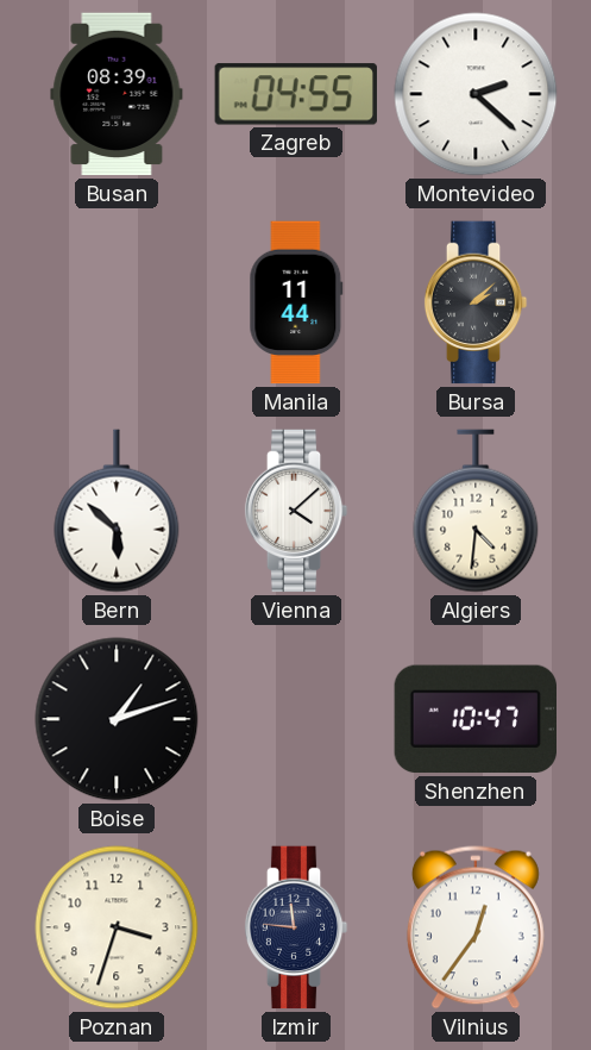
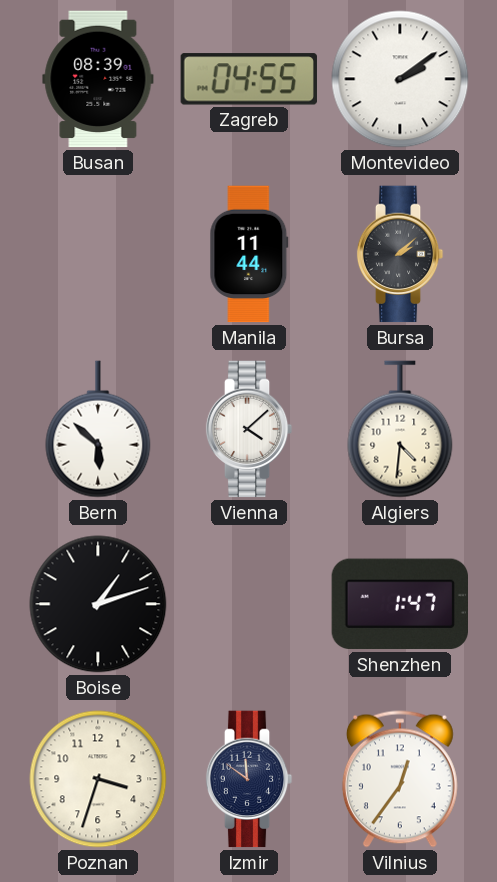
Montevideo: 2:22 -> 2:09 (400, 79)
Shenzhen: 10:47 -> 1:47 (399, 604)
Izmir: 11:46 -> 11:51 (249, 779)
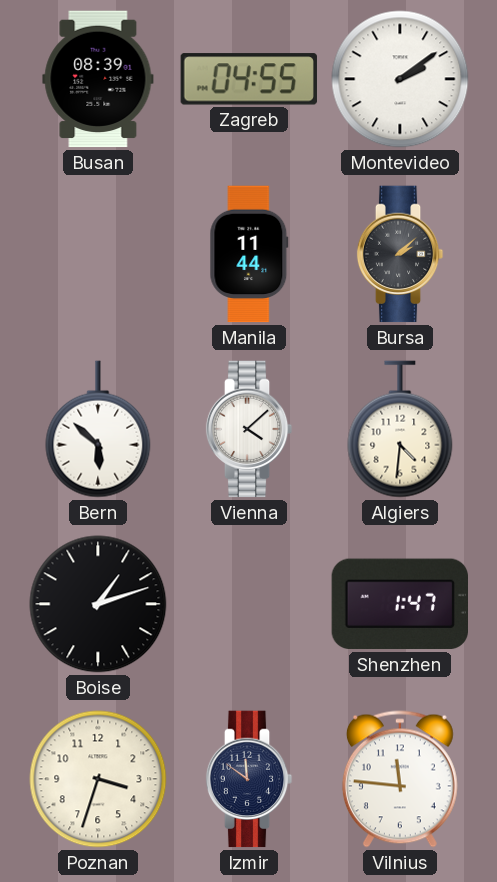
Vilnius: 12:36 -> 11:46 (400, 779)
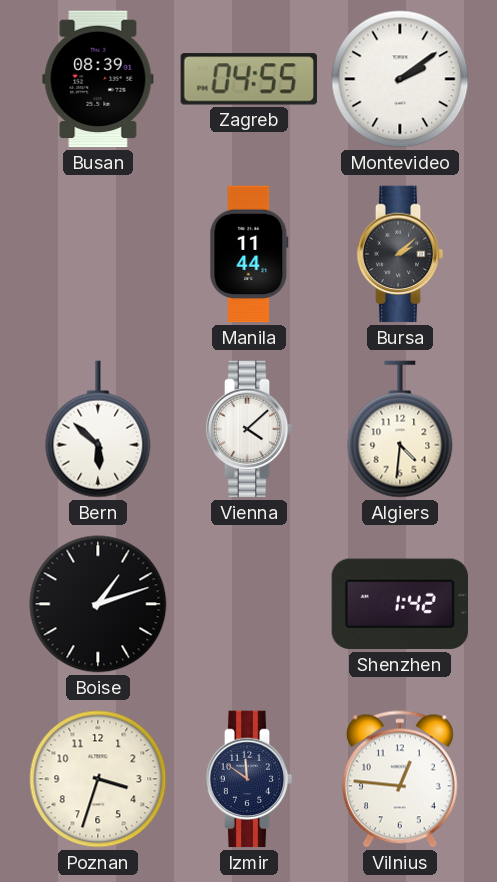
Shenzhen: 1:47 -> 1:42 (399, 604)
Vilnius: 11:46 -> 12:46 (400, 779)
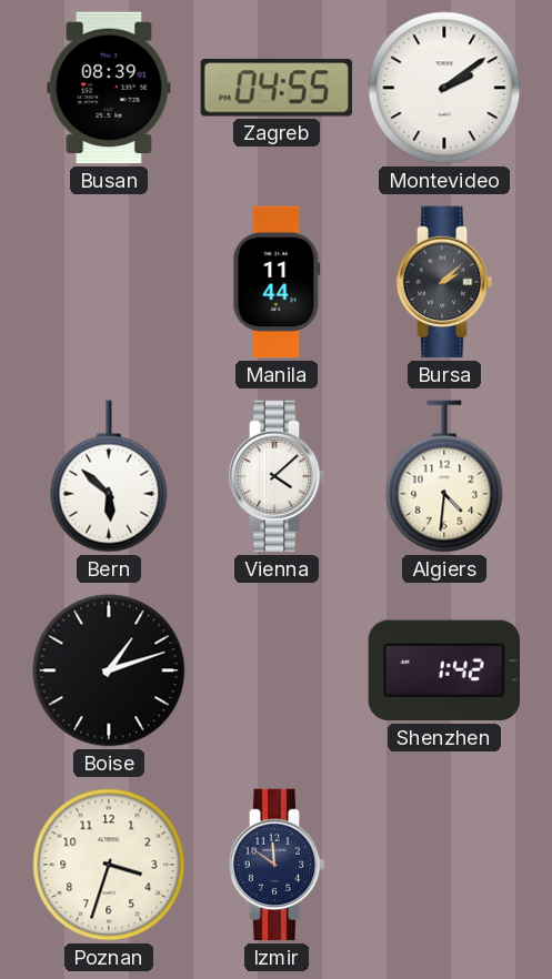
Vilnius: 12:46 -> none (400, 779)
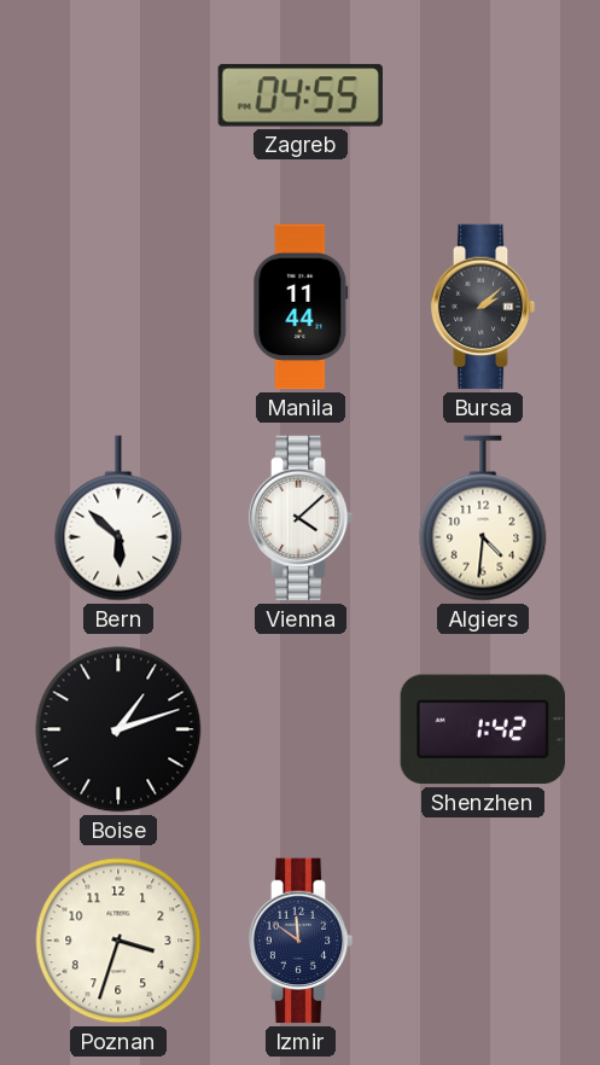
Busan: 08:39 -> none (109, 88)
Montevideo: 2:09 -> none (444, 88)
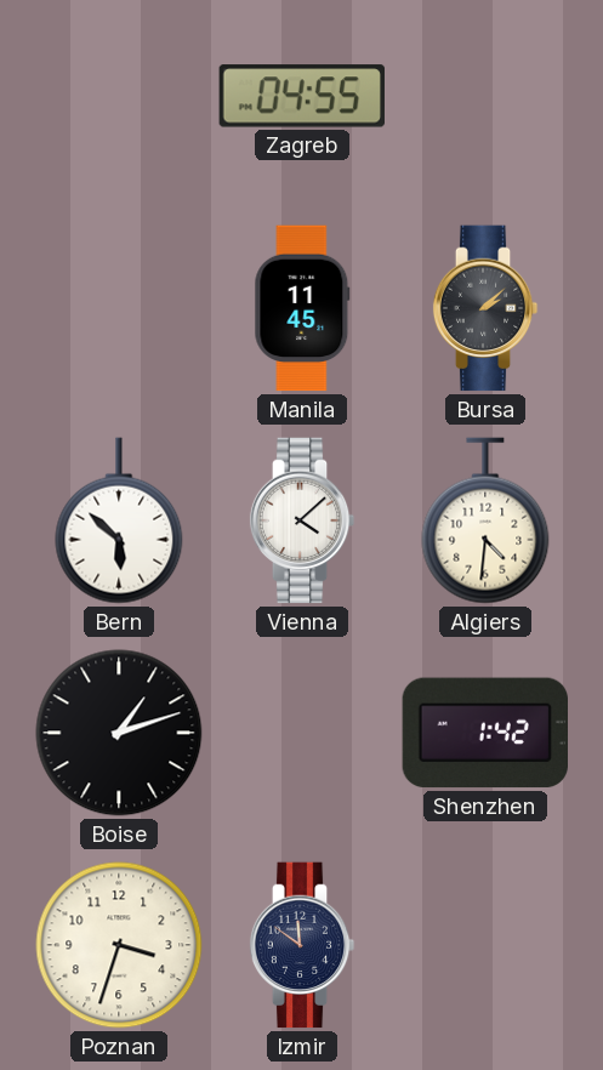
Manila: 11:44 -> 11:45 (302, 308)
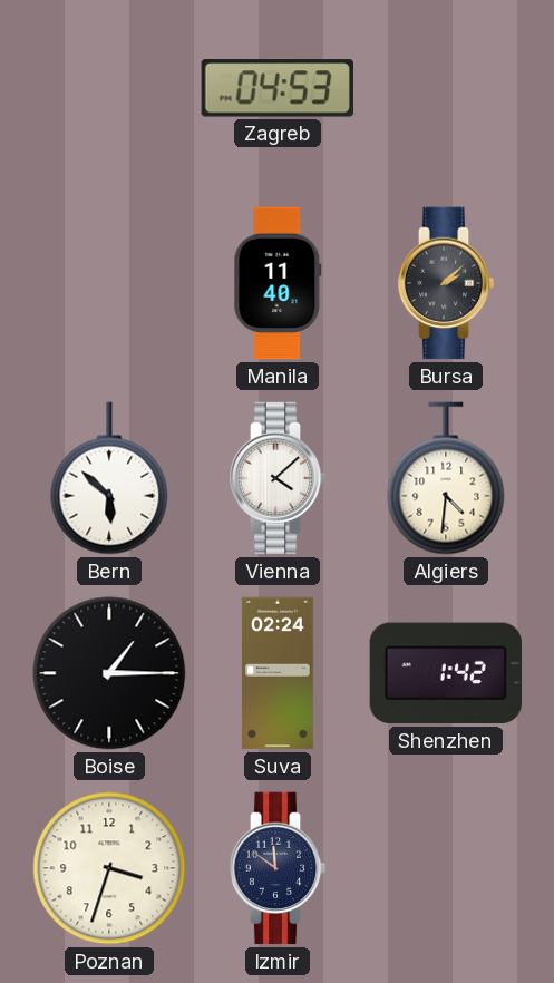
Zagreb: 04:55 -> 04:53 (278, 88)
Manila: 11:45 -> 11:40 (278, 283)
Boise: 1:12 -> 1:15 (109, 673)
Suva: none -> 02:24 (278, 673)
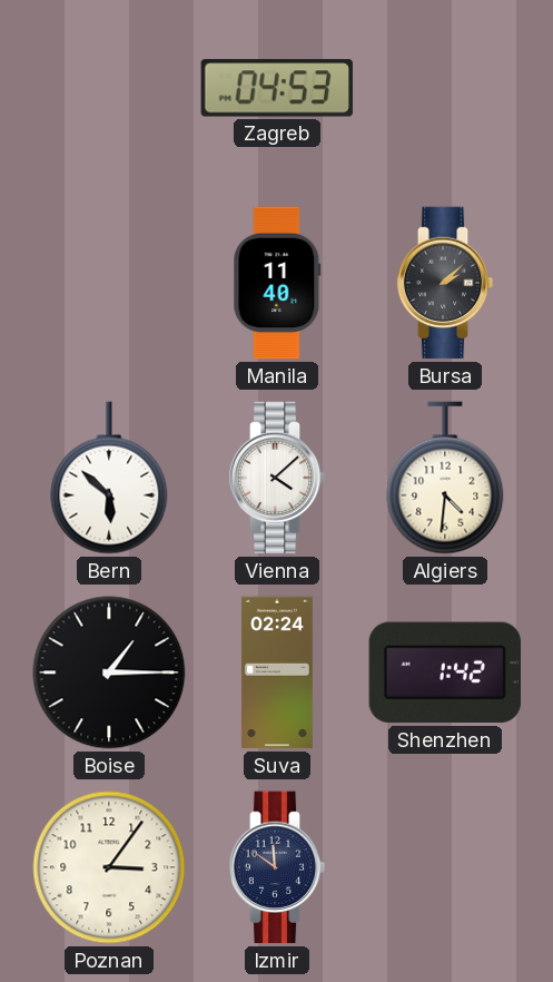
Poznan: 3:33 -> 3:06 (109, 867)
